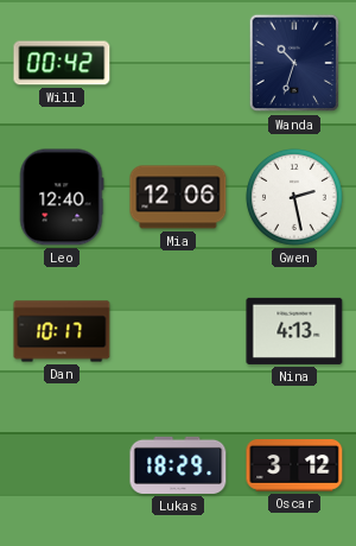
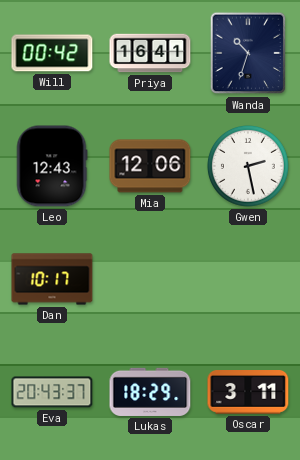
Priya: none -> 16:41 (150, 53)
Leo: 12:40 -> 12:43 (52, 166)
Nina: 4:13 -> none (294, 331)
Eva: none -> 20:43 (52, 392)
Oscar: 3:12 -> 3:11 (248, 393)
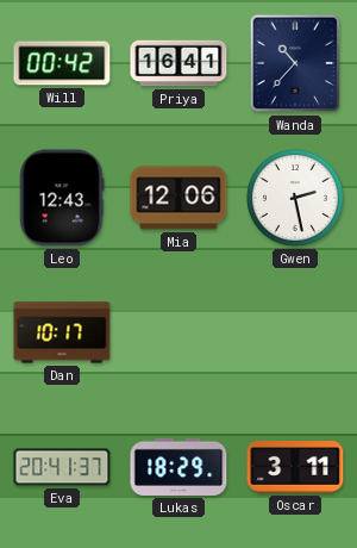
Wanda: 10:33 -> 10:37 (295, 63)
Eva: 20:43 -> 20:41 (62, 467)
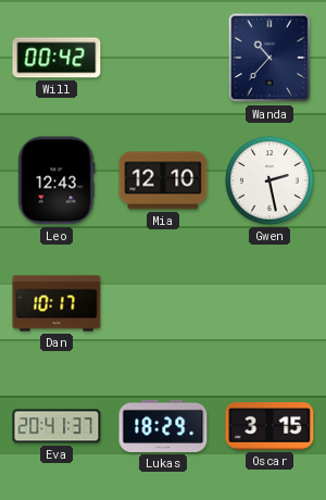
Priya: 16:41 -> none (178, 63)
Mia: 12:06 -> 12:10 (163, 180)
Oscar: 3:11 -> 3:15 (269, 427)
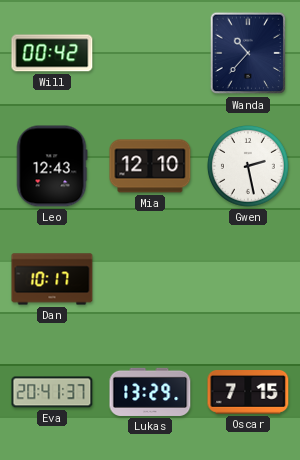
Lukas: 18:29 -> 13:29 (150, 392)
Oscar: 3:15 -> 7:15 (248, 393)
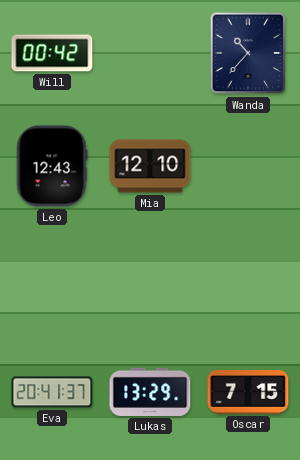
Gwen: 2:28 -> none (248, 166)
Dan: 10:17 -> none (52, 279)
